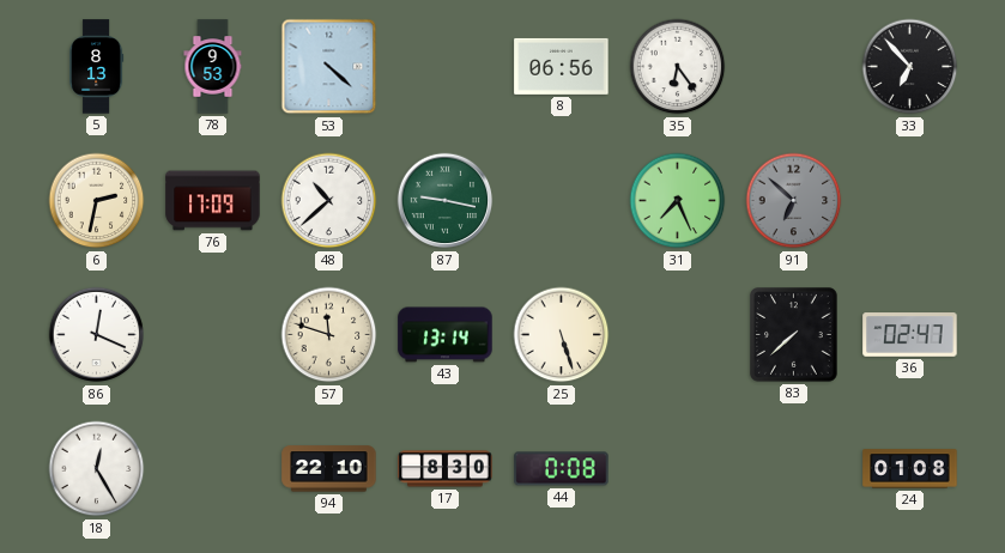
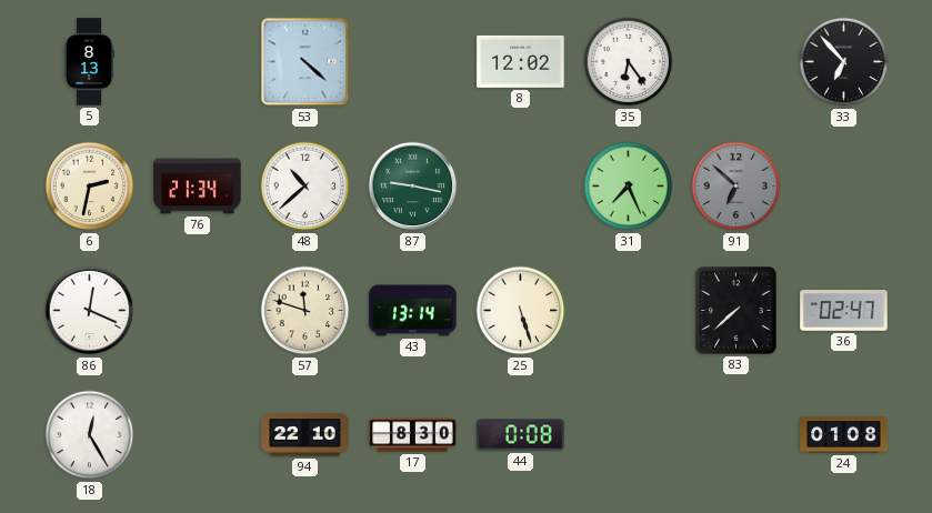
78: 9:53 -> none (213, 67)
8: 06:56 -> 12:02 (521, 61)
76: 17:09 -> 21:34 (198, 187)
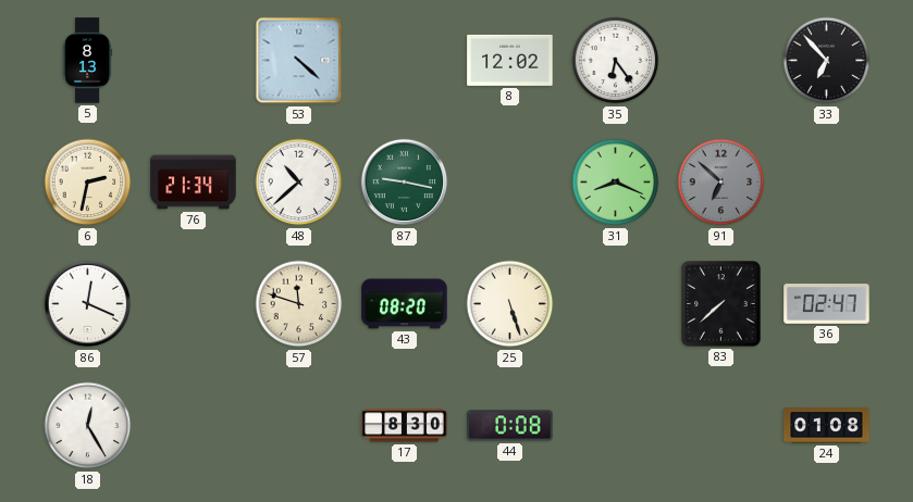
31: 7:26 -> 8:19 (616, 183)
43: 13:14 -> 08:20 (405, 304)
94: 22:10 -> none (305, 435)
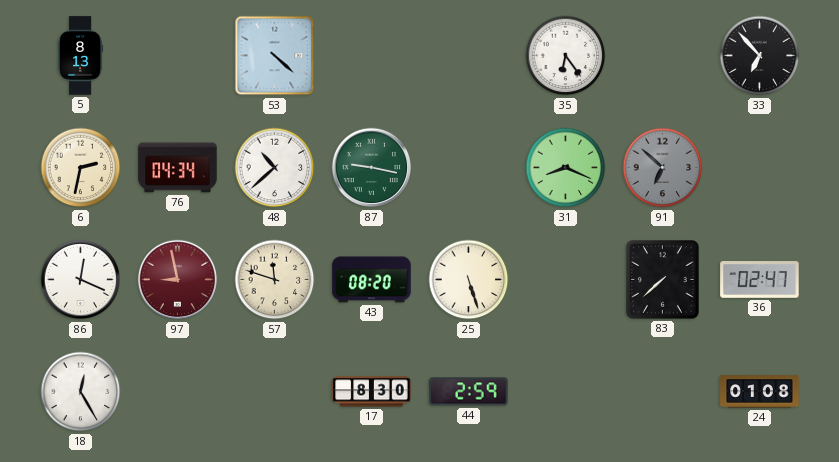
8: 12:02 -> none (510, 60)
76: 21:34 -> 04:34 (178, 168)
97: none -> 8:58 (178, 280)
44: 0:08 -> 2:59 (469, 392)
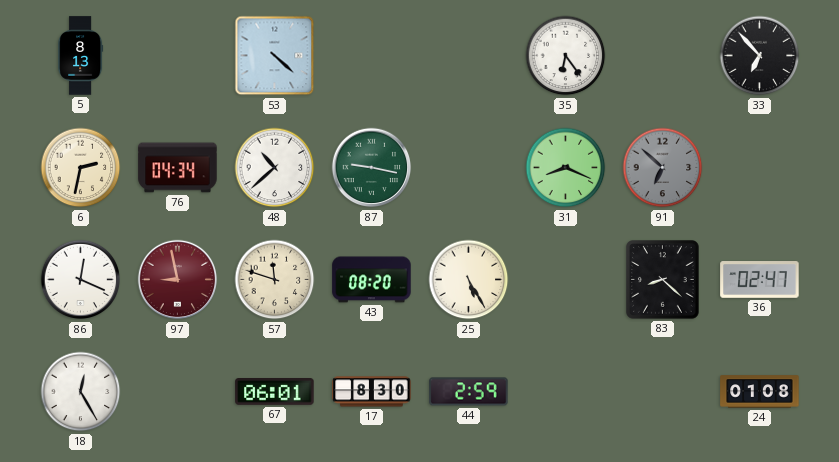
25: 5:27 -> 5:25 (469, 280)
83: 7:38 -> 8:22 (663, 280)
67: none -> 06:01 (275, 392)
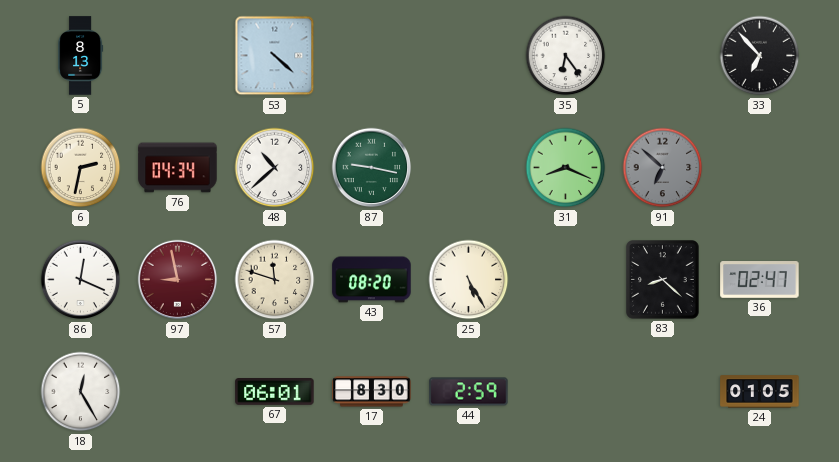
24: 01:08 -> 01:05 (760, 392)
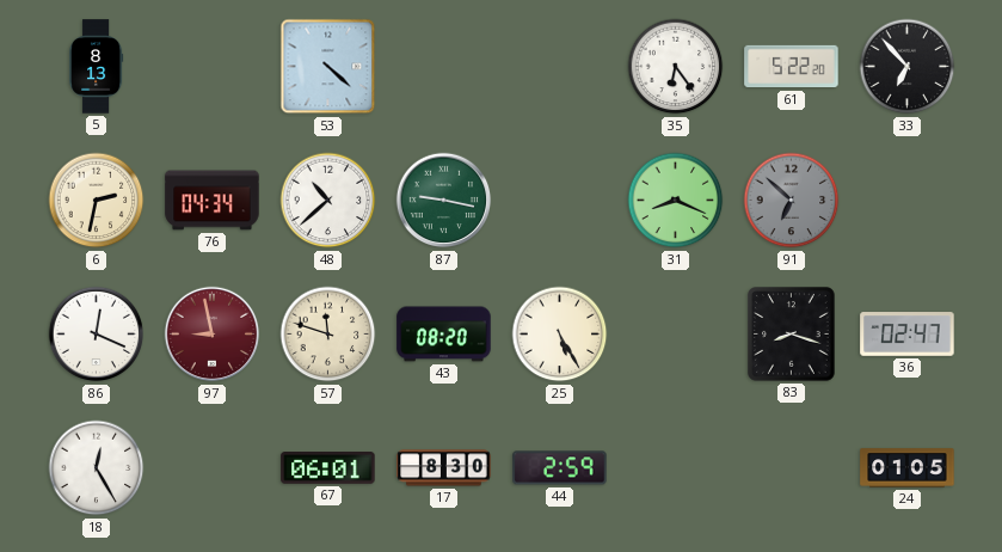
61: none -> 5:22 (792, 67)
83: 8:22 -> 8:18 (792, 335)
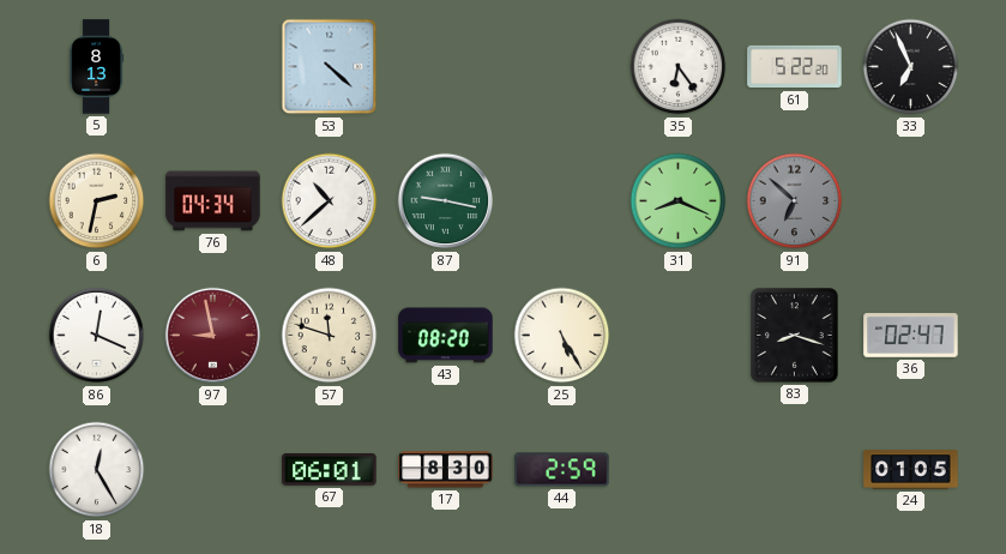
33: 6:53 -> 6:56 (911, 67)
